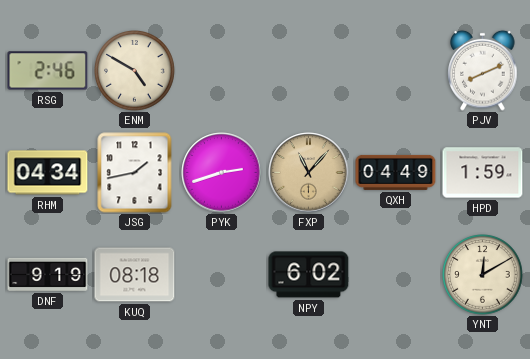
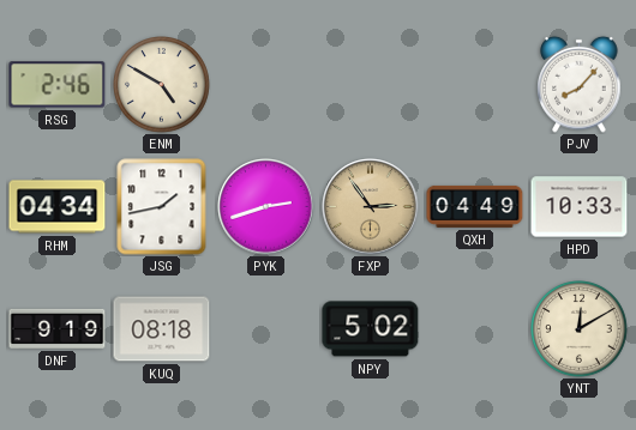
PJV: 8:11 -> 8:07 (580, 84)
FXP: 11:07 -> 2:54 (371, 207)
HPD: 1:59 -> 10:33 (580, 207)
NPY: 6:02 -> 5:02 (371, 329)
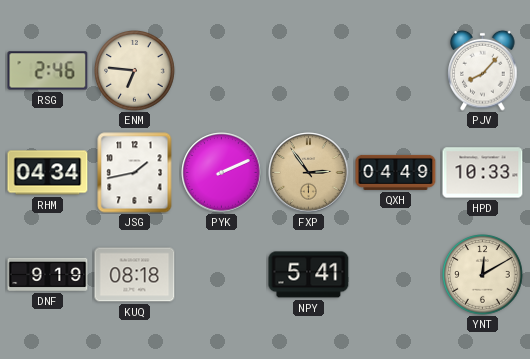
ENM: 4:50 -> 6:46 (135, 71)
PYK: 2:42 -> 2:11 (222, 173)
NPY: 5:02 -> 5:41 (309, 275)
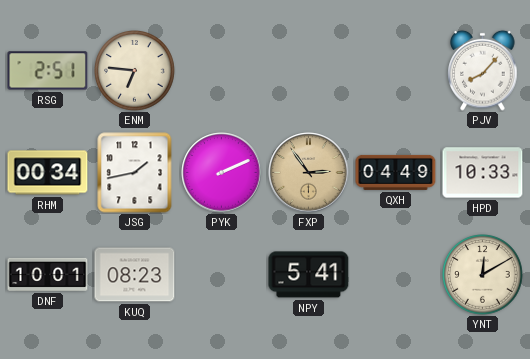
RSG: 2:46 -> 2:51 (48, 71)
RHM: 04:34 -> 00:34 (48, 173)
DNF: 9:19 -> 10:01 (48, 274)
KUQ: 08:18 -> 08:23 (135, 275)
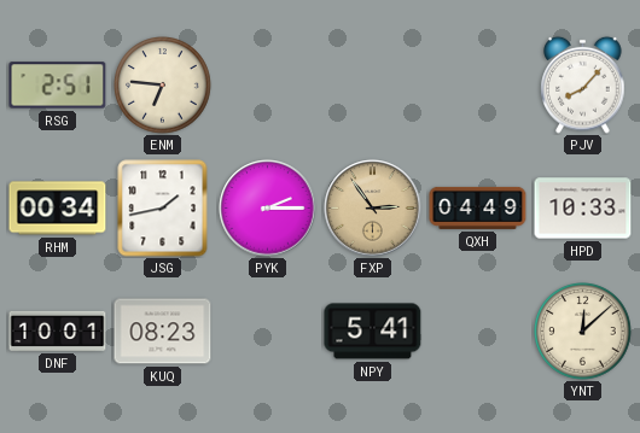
PYK: 2:11 -> 2:15 (268, 209)
YNT: 12:10 -> 12:08 (583, 332)
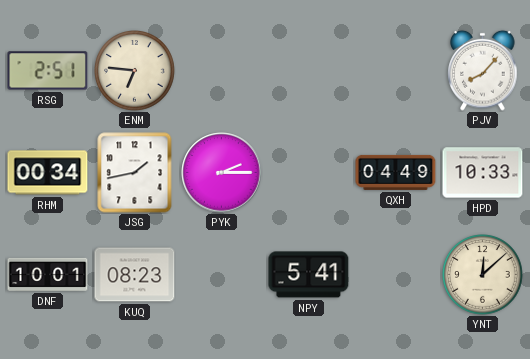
FXP: 2:54 -> none (373, 209)
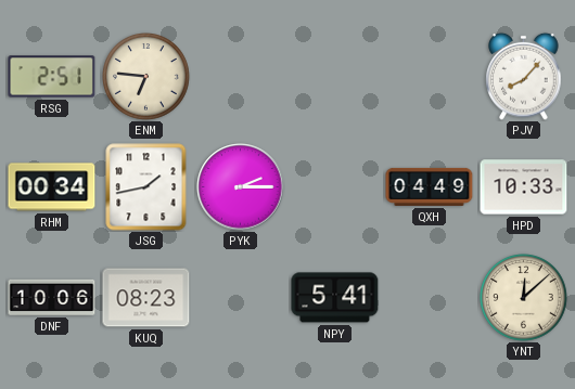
DNF: 10:01 -> 10:06 (52, 297)
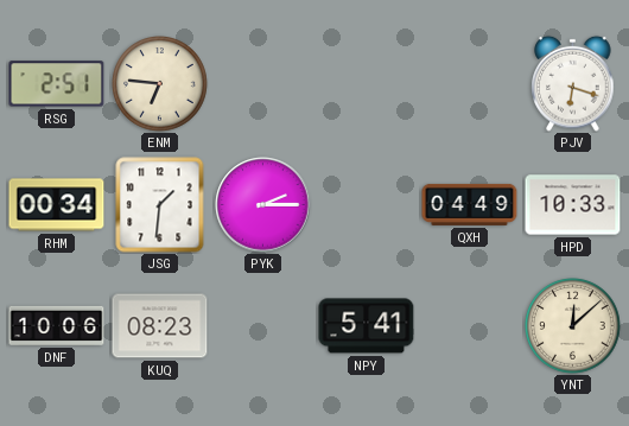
PJV: 8:07 -> 6:18 (573, 83)
JSG: 1:43 -> 1:31 (160, 205)
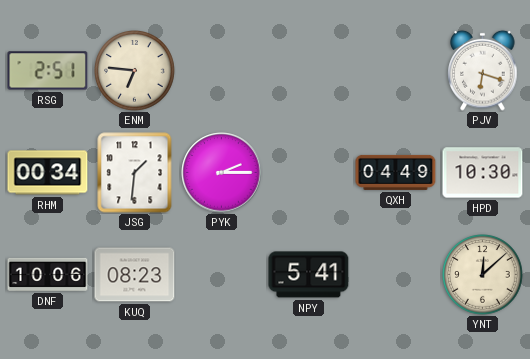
HPD: 10:33 -> 10:30 (483, 173)
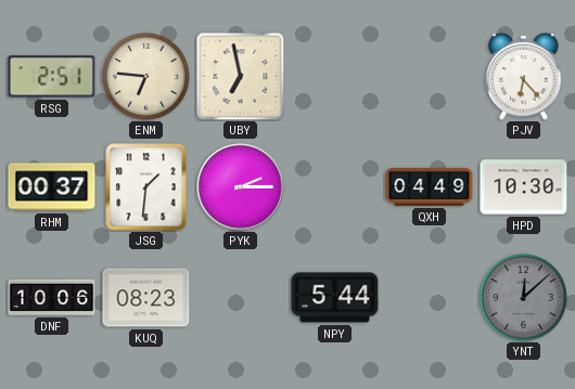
UBY: none -> 6:58 (240, 76)
PJV: 6:18 -> 6:23 (524, 76)
RHM: 00:34 -> 00:37 (52, 187)
NPY: 5:41 -> 5:44 (335, 298)
YNT dial: cream -> grey (524, 298)
